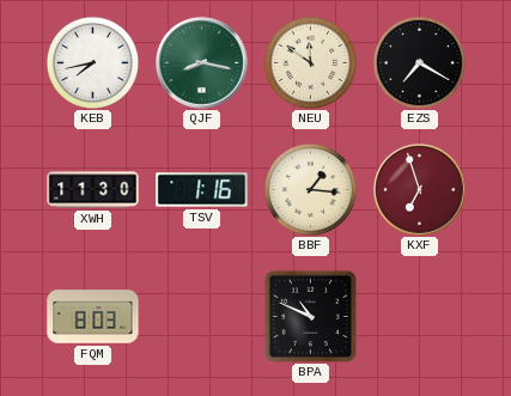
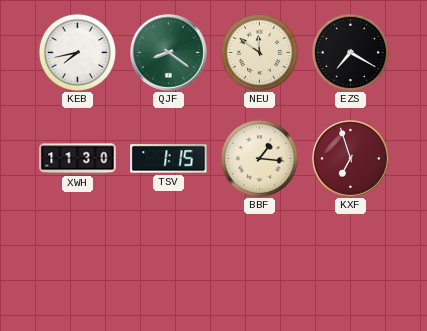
QJF: 8:17 -> 8:21 (169, 53)
TSV: 1:16 -> 1:15 (169, 159)
FQM: 8:03 -> none (93, 317)
BPA: 10:49 -> none (310, 316)
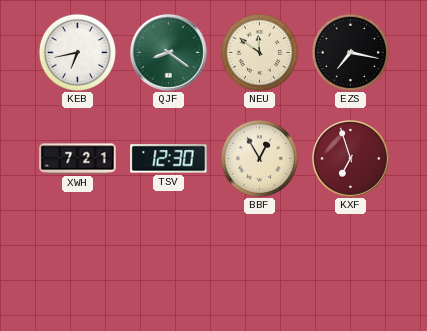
KEB: 7:43 -> 6:43 (77, 52)
EZS: 7:20 -> 7:17 (350, 52)
XWH: 11:30 -> 7:21 (78, 159)
TSV: 1:15 -> 12:30 (169, 159)
BBF: 1:16 -> 12:55 (259, 158)
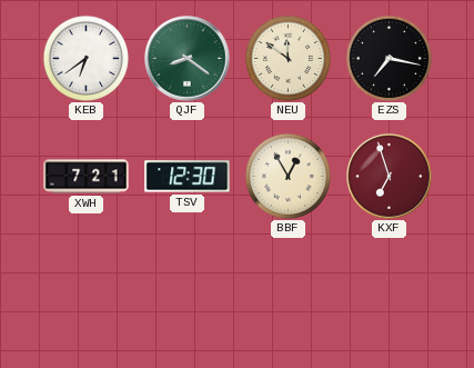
KEB: 6:43 -> 6:39 (85, 58)
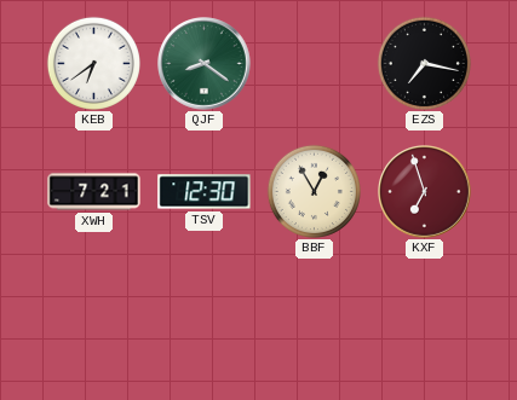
NEU: 11:51 -> none (288, 58)
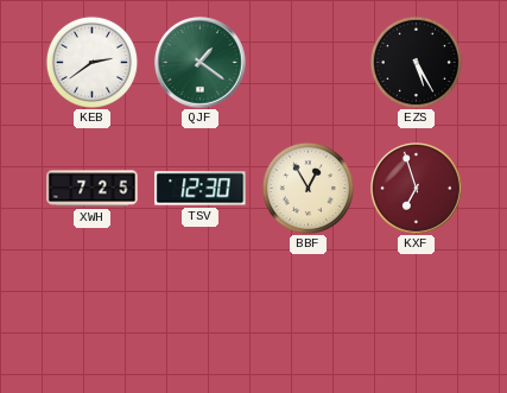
KEB: 6:39 -> 2:39 (91, 62)
QJF: 8:21 -> 1:21 (201, 63)
EZS: 7:17 -> 5:25 (416, 62)
XWH: 7:21 -> 7:25 (93, 189)
